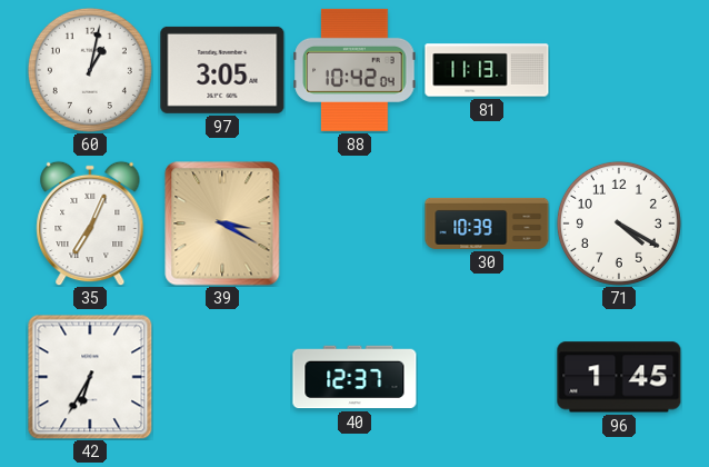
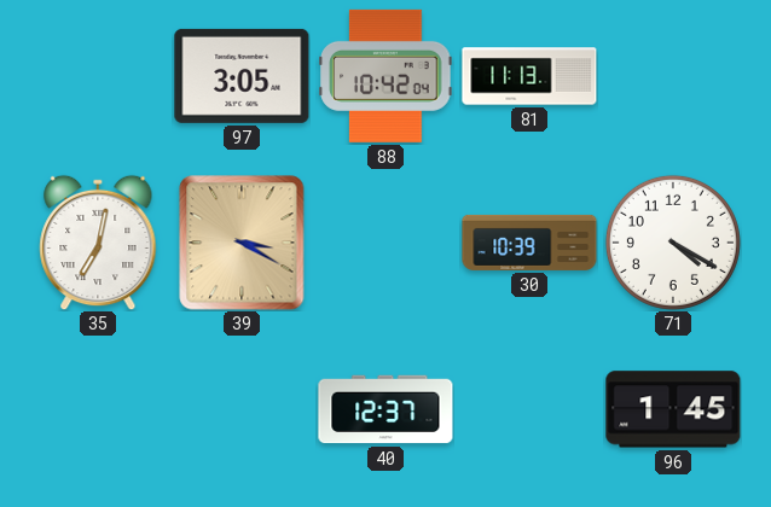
60: 1:02 -> none (90, 70)
35: 7:04 -> 7:02 (98, 243)
42: 6:35 -> none (90, 377)
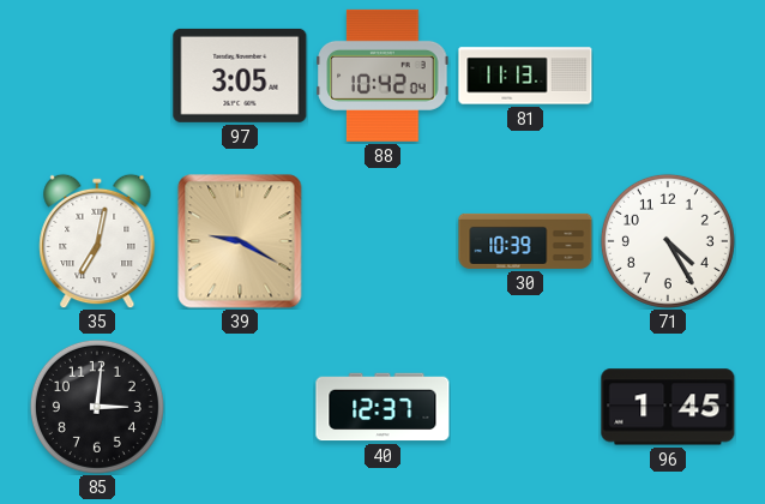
39: 3:20 -> 9:20 (240, 241)
71: 4:20 -> 4:25 (668, 241)
85: none -> 3:01 (97, 407)
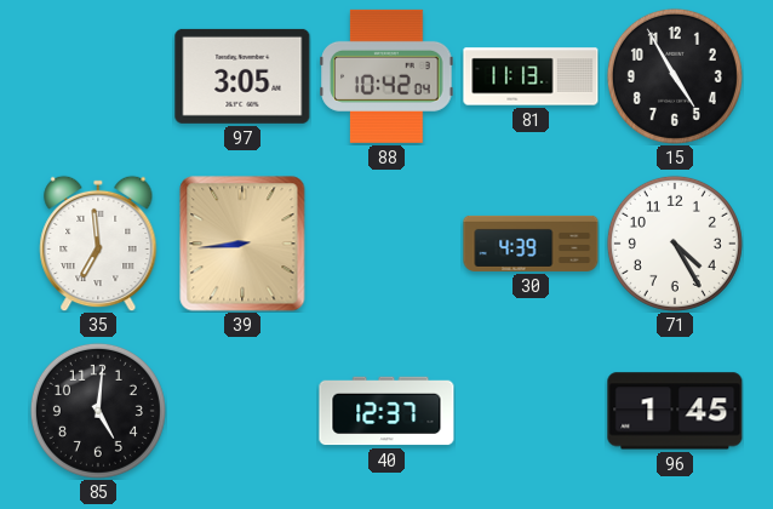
15: none -> 4:55 (675, 76)
35: 7:02 -> 6:59 (98, 244)
39: 9:20 -> 8:44 (242, 244)
30: 10:39 -> 4:39 (531, 244)
85: 3:01 -> 5:01 (98, 411)
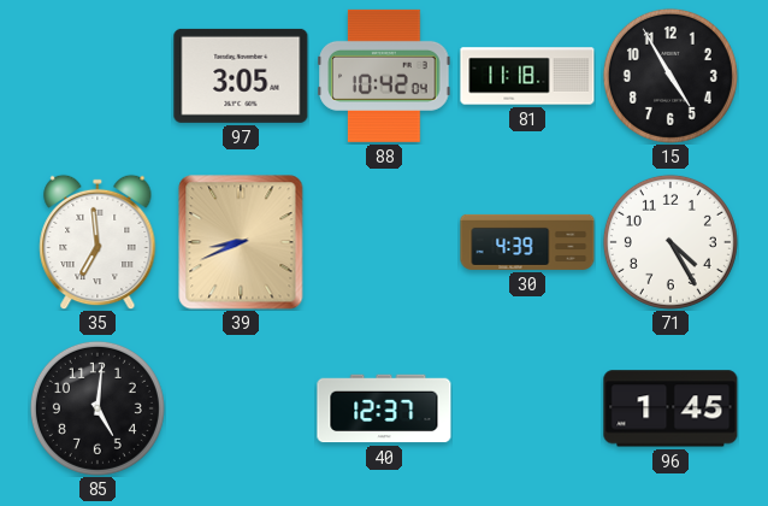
81: 11:13 -> 11:18 (527, 76)
39: 8:44 -> 8:41 (241, 242)
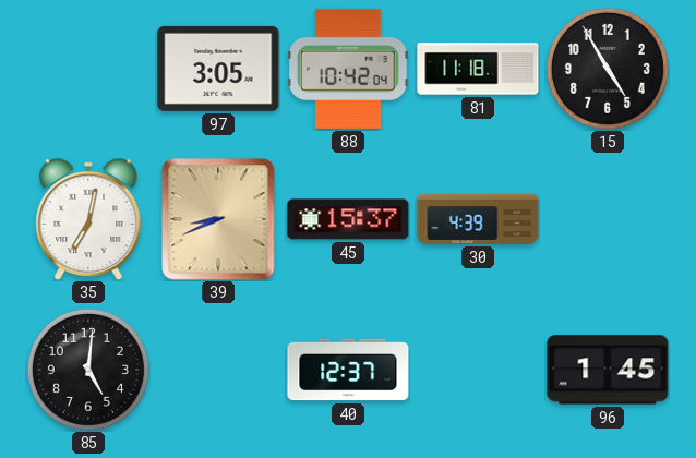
35: 6:59 -> 7:02 (88, 219)
45: none -> 15:37 (348, 219)
71: 4:25 -> none (670, 242)
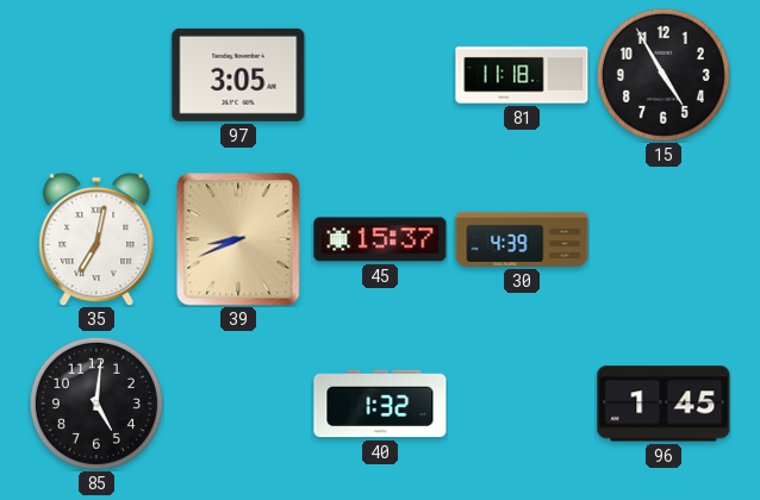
88: 10:42 -> none (348, 69)
40: 12:37 -> 1:32 (380, 404)
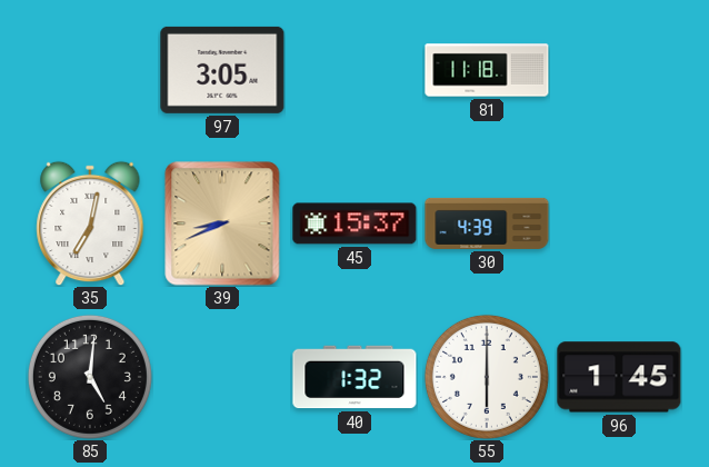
15: 4:55 -> none (664, 75)
55: none -> 6:00 (487, 377)
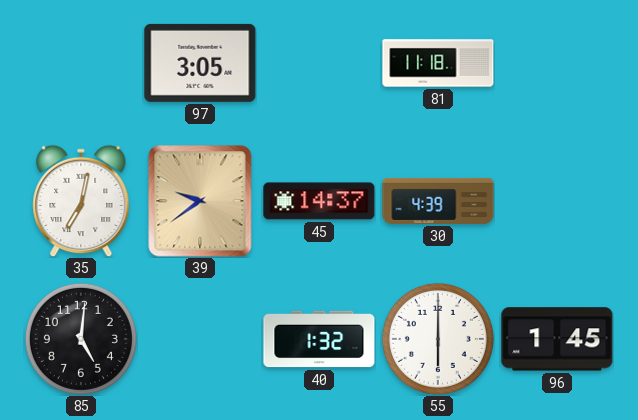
39: 8:41 -> 9:39 (200, 201)
45: 15:37 -> 14:37 (319, 201)
